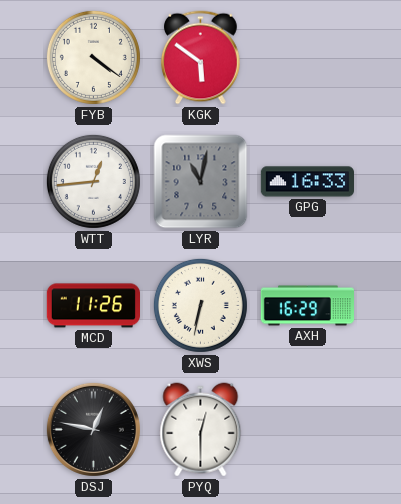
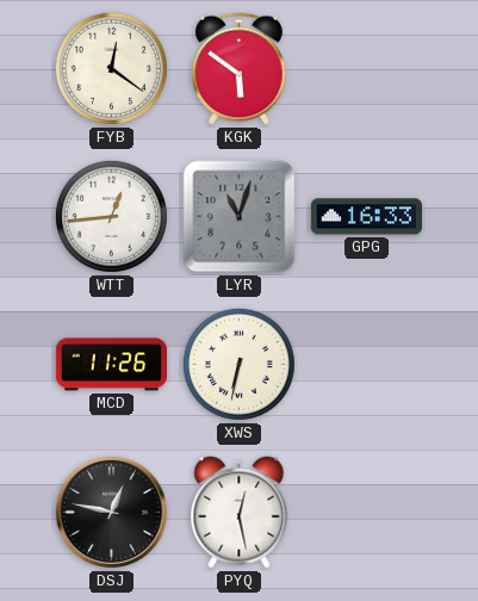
FYB: 4:21 -> 12:21 (111, 68)
LYR: 11:02 -> 11:03 (240, 217)
AXH: 16:29 -> none (307, 306)
PYQ: 12:30 -> 12:28 (240, 513)
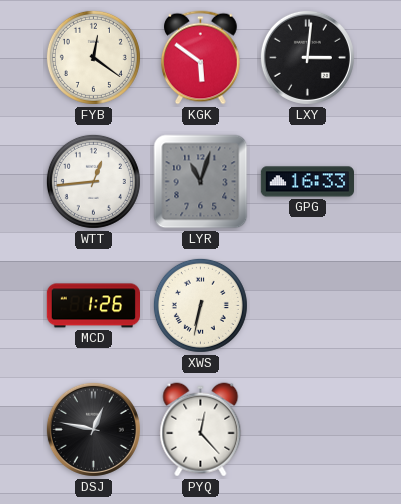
LXY: none -> 3:01 (307, 57)
MCD: 11:26 -> 1:26 (93, 306)
PYQ: 12:28 -> 12:23 (201, 430)
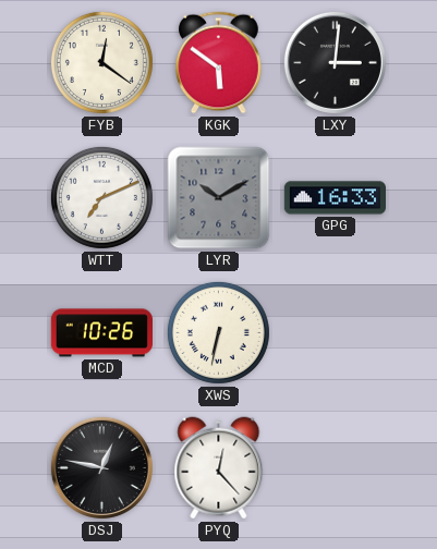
WTT: 12:44 -> 7:11 (101, 197)
LYR: 11:03 -> 10:10 (219, 198)
MCD: 1:26 -> 10:26 (101, 333)
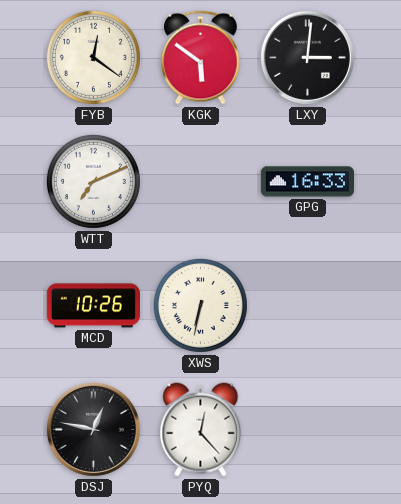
LYR: 10:10 -> none (219, 198)
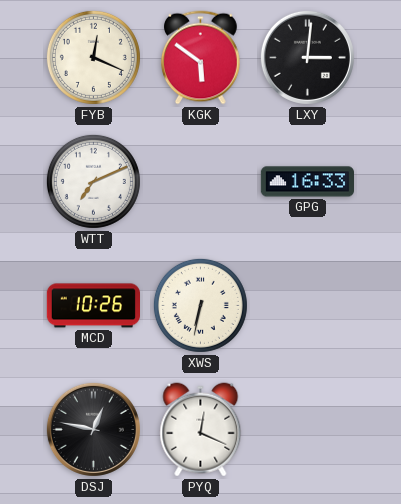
FYB: 12:21 -> 12:19 (93, 57)
PYQ: 12:23 -> 12:19 (201, 430)
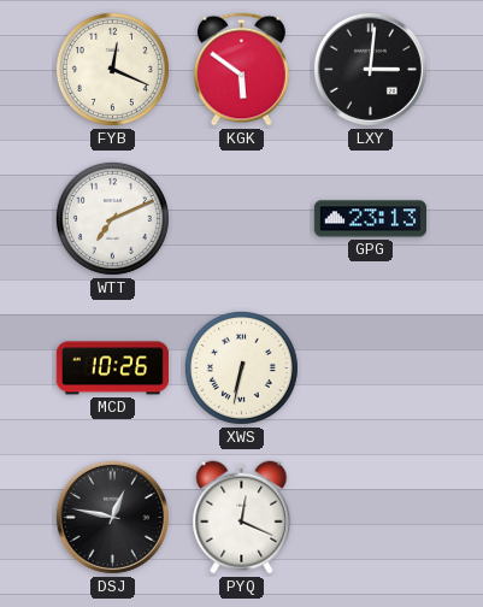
GPG: 16:33 -> 23:13 (370, 219)
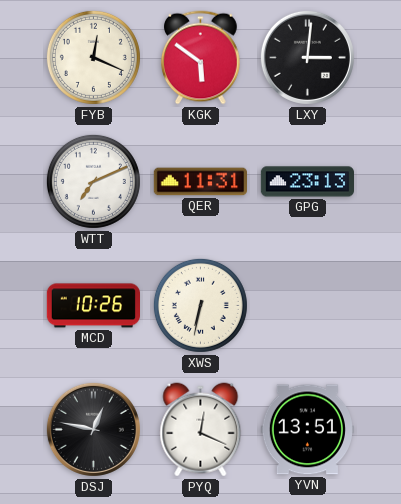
QER: none -> 11:31 (200, 182)
YVN: none -> 13:51 (307, 430)
